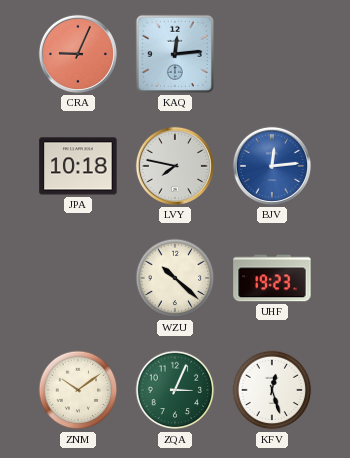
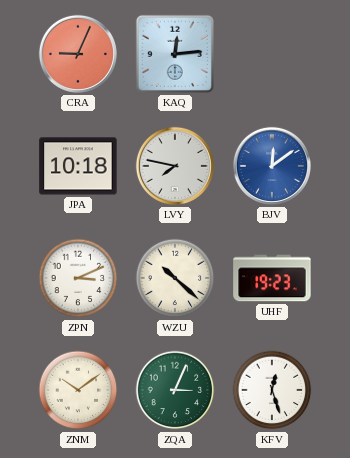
BJV: 12:14 -> 12:09 (272, 166)
ZPN: none -> 3:11 (78, 278)
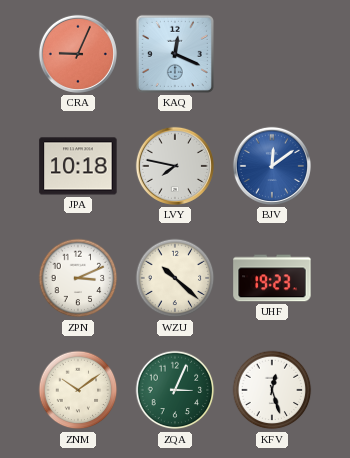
KAQ: 12:14 -> 12:19 (175, 54)
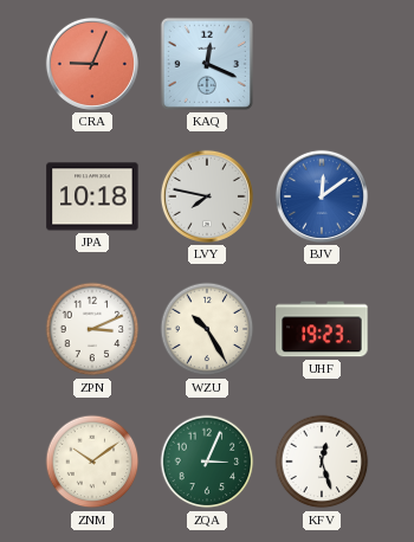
WZU: 10:22 -> 10:25 (207, 329)
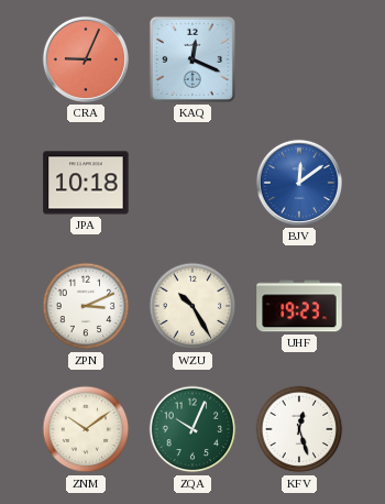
LVY: 7:47 -> none (207, 196)
ZQA: 3:04 -> 10:04 (193, 429)
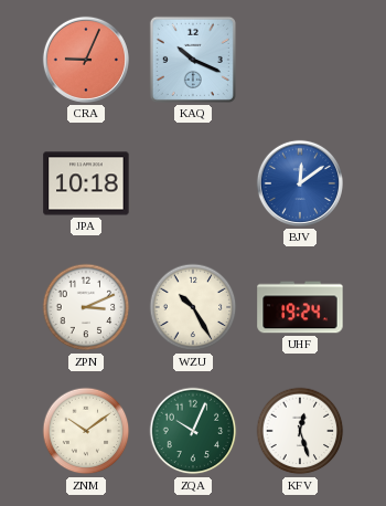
KAQ: 12:19 -> 10:19 (193, 60)
UHF: 19:23 -> 19:24 (300, 307)
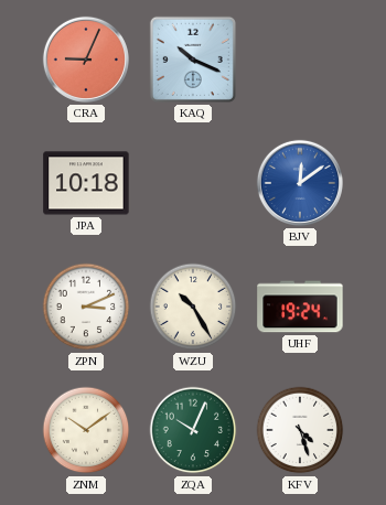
KFV: 12:27 -> 4:27 (300, 430)
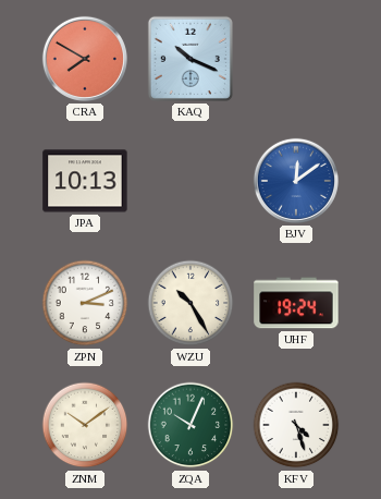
CRA: 9:04 -> 7:50 (85, 59)
JPA: 10:18 -> 10:13 (85, 181)
